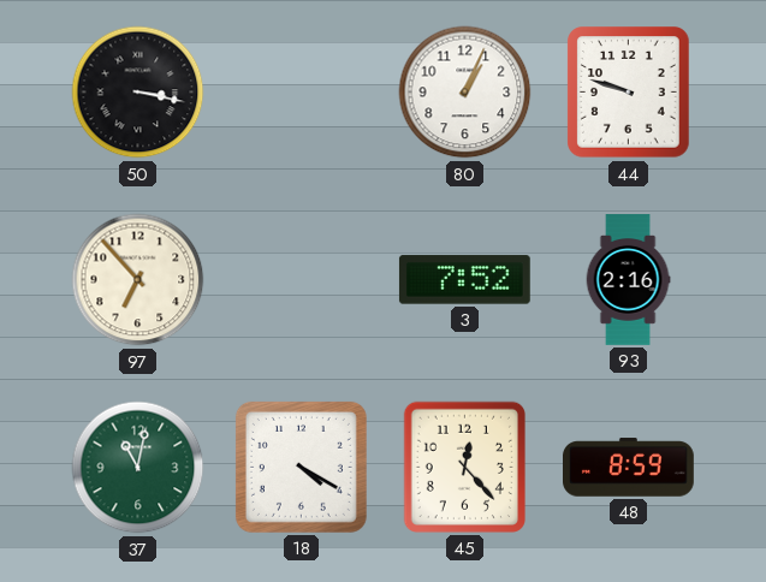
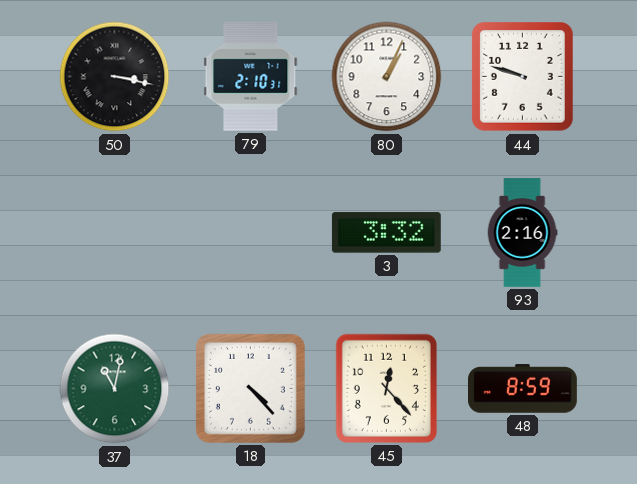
79: none -> 2:10 (251, 76)
97: 6:53 -> none (138, 280)
3: 7:52 -> 3:32 (386, 233)
18: 4:20 -> 4:23 (250, 388)
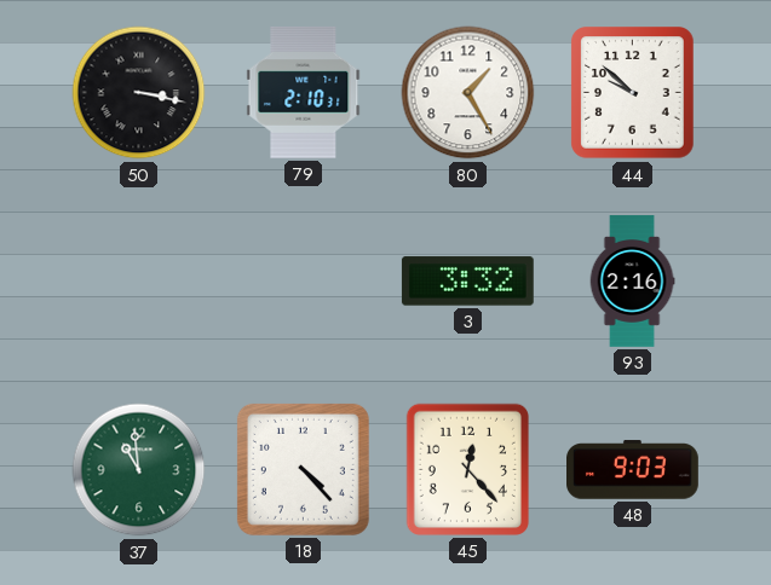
80: 1:04 -> 1:25 (468, 93)
44: 9:48 -> 9:52 (633, 93)
37: 11:02 -> 10:59 (139, 470)
48: 8:59 -> 9:03 (633, 470)
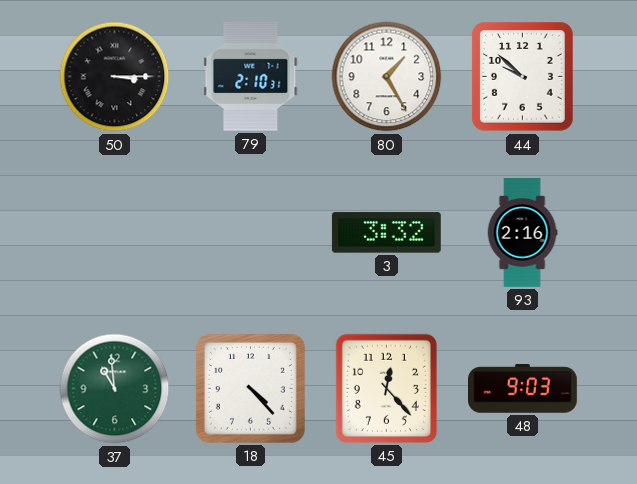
50: 3:17 -> 3:15 (115, 77)
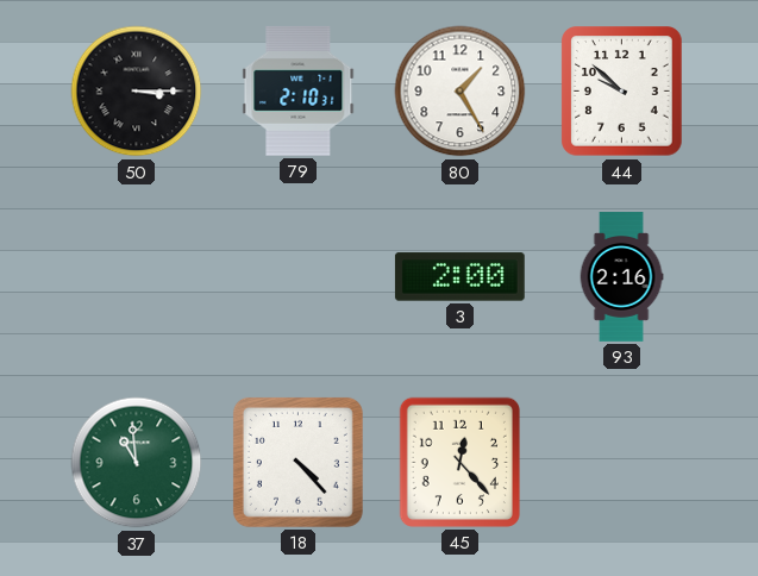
3: 3:32 -> 2:00 (459, 277)
48: 9:03 -> none (523, 389)
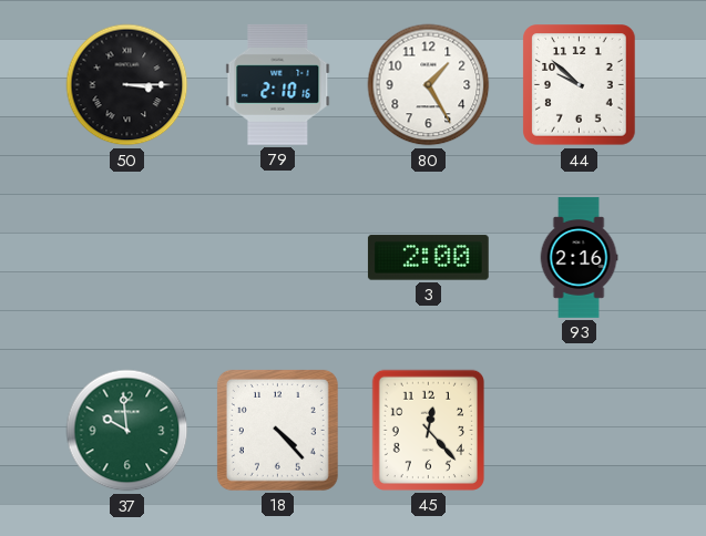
79: 2:10:31 -> 2:10:16 (278, 84)
37: 10:59 -> 9:59 (127, 431)
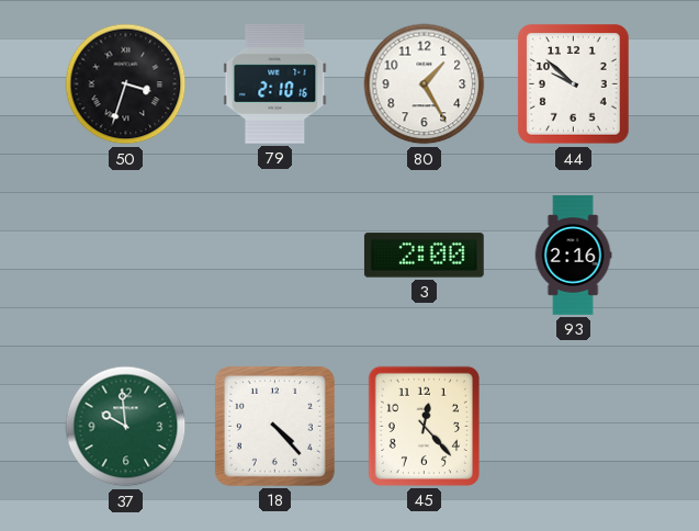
50: 3:15 -> 3:33 (126, 84)
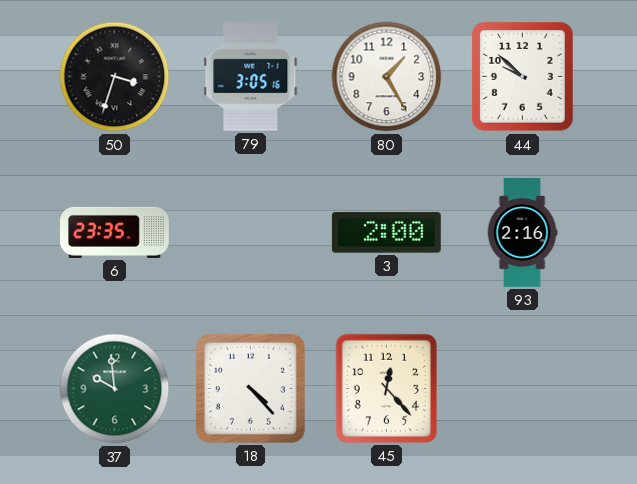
79: 2:10 -> 3:05 (251, 76)
6: none -> 23:35 (115, 232)
